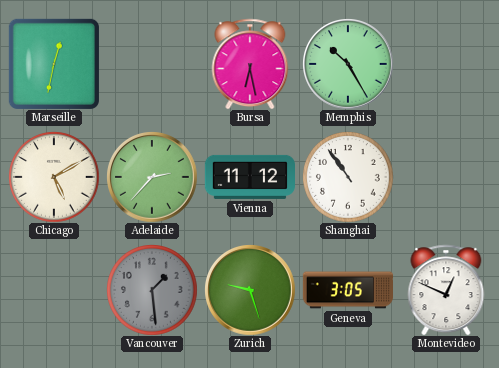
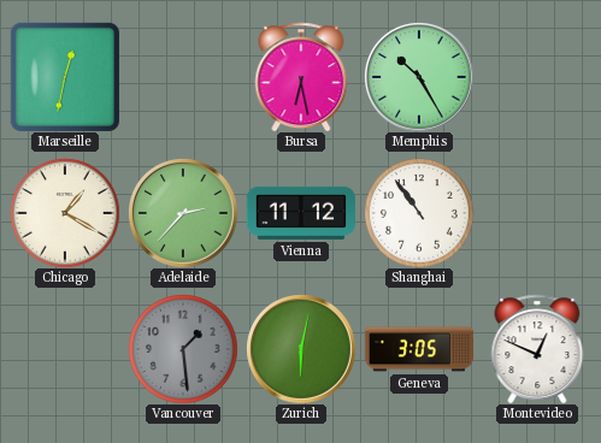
Chicago: 5:10 -> 1:20 (65, 213)
Zurich: 9:27 -> 6:02 (301, 349)
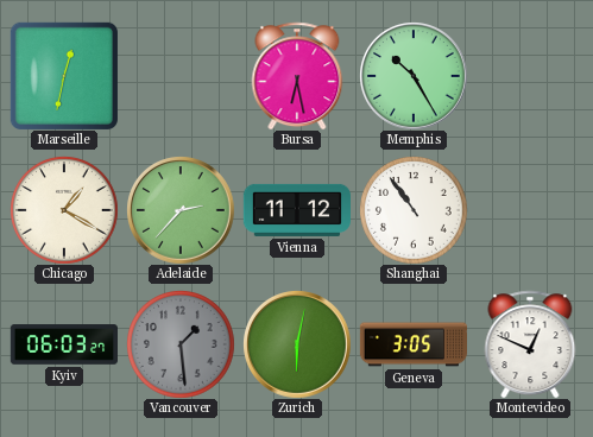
Kyiv: none -> 06:03 (63, 344)
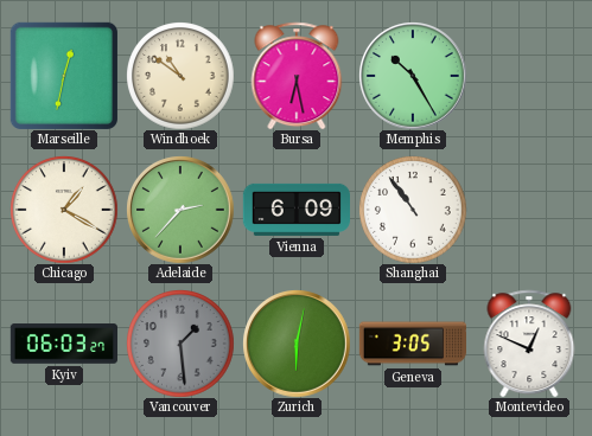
Windhoek: none -> 10:51 (180, 76)
Vienna: 11:12 -> 6:09 (295, 210)
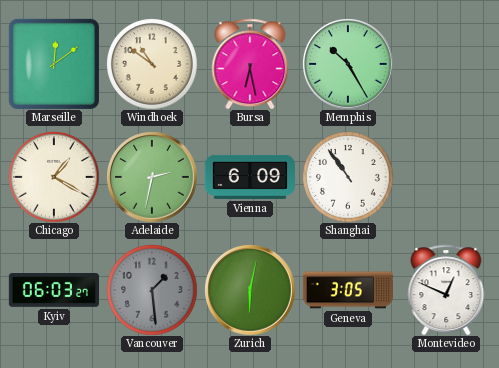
Marseille: 12:32 -> 12:09 (54, 64)
Adelaide: 2:37 -> 2:32 (152, 177)
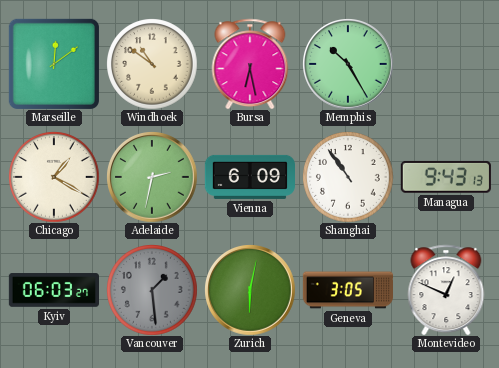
Managua: none -> 9:43 (446, 177)
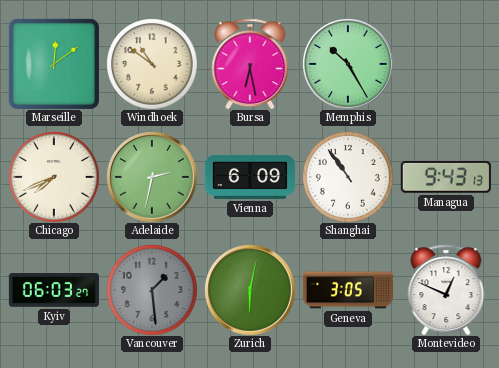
Chicago: 1:20 -> 7:41 (54, 177)
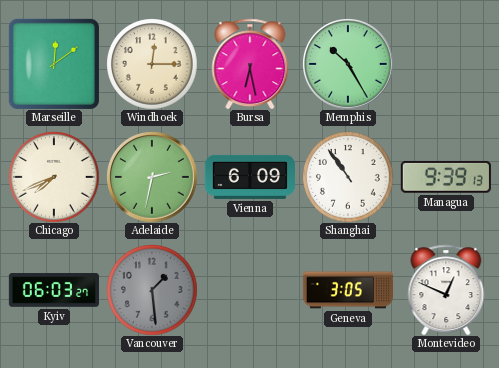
Windhoek: 10:51 -> 12:15 (152, 64)
Managua: 9:43 -> 9:39 (446, 177)
Zurich: 6:02 -> none (250, 290)
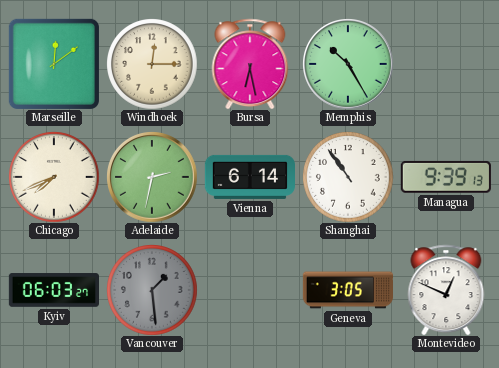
Vienna: 6:09 -> 6:14 (249, 177)
